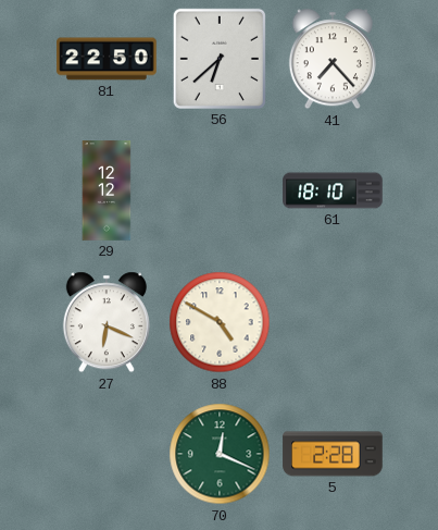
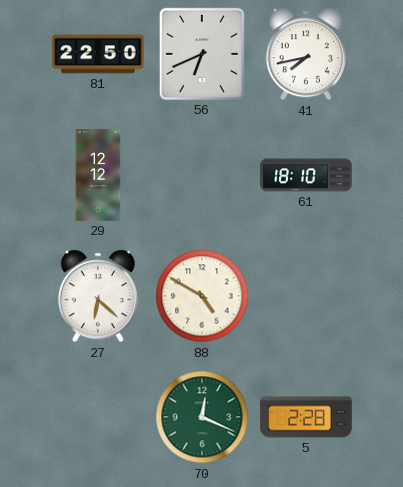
56: 6:38 -> 6:41 (202, 54)
41: 7:23 -> 7:43 (306, 54)
27: 6:19 -> 6:22 (98, 296)
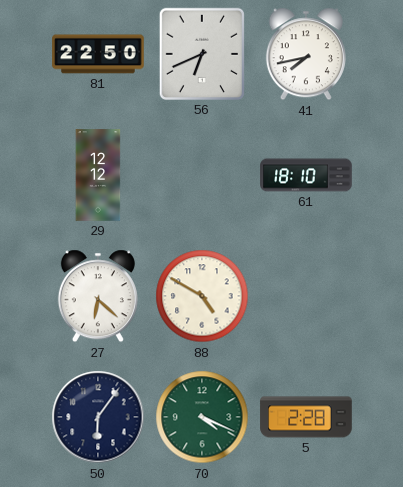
50: none -> 6:06 (98, 417)
70: 12:19 -> 4:19 (202, 417)
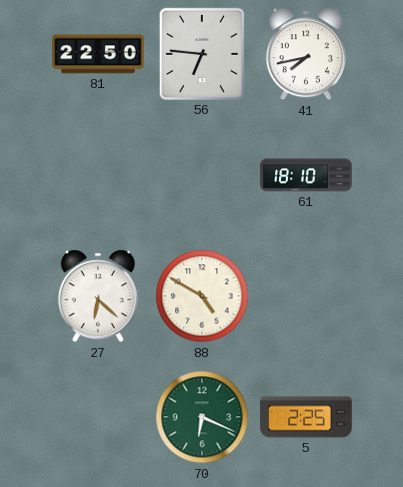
56: 6:41 -> 6:46 (202, 54)
29: 12:12 -> none (98, 175)
50: 6:06 -> none (98, 417)
70: 4:19 -> 6:19 (202, 417)
5: 2:28 -> 2:25 (306, 417)
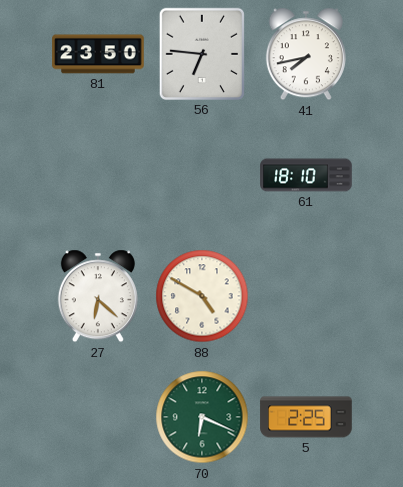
81: 22:50 -> 23:50 (98, 54)
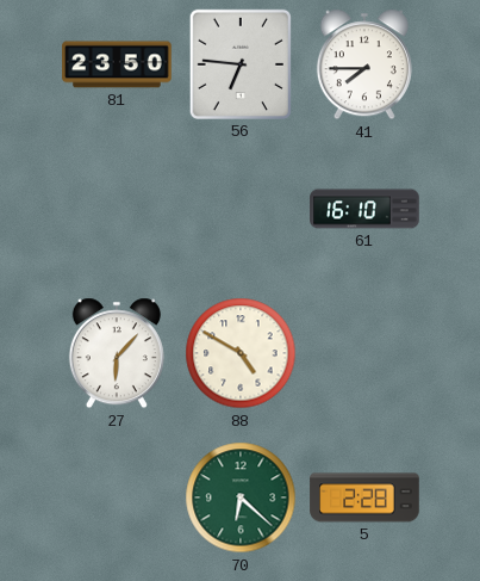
41: 7:43 -> 7:45 (364, 64)
61: 18:10 -> 16:10 (364, 209)
27: 6:22 -> 6:07 (117, 353)
70: 6:19 -> 6:22 (241, 497)
5: 2:25 -> 2:28 (364, 497)
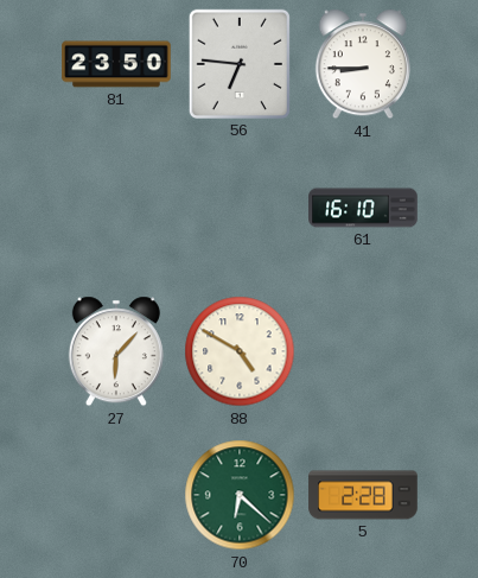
41: 7:45 -> 8:45 (363, 64)
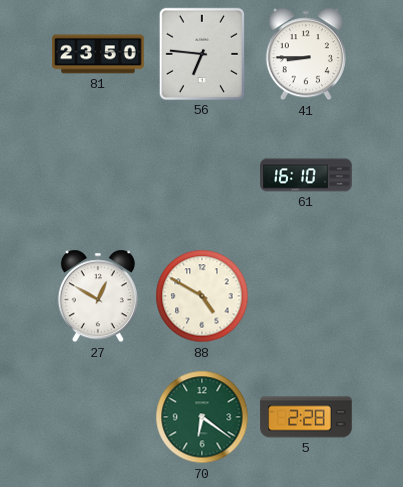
27: 6:07 -> 12:50 (98, 296)
70: 6:22 -> 6:21 (202, 417)
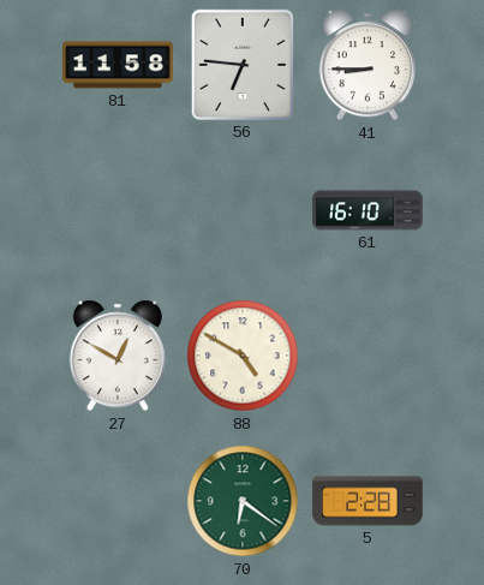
81: 23:50 -> 11:58 (118, 65)
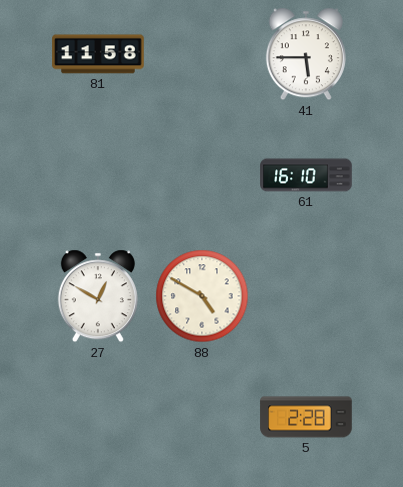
56: 6:46 -> none (243, 65)
41: 8:45 -> 5:45 (306, 54)
70: 6:21 -> none (243, 501)
